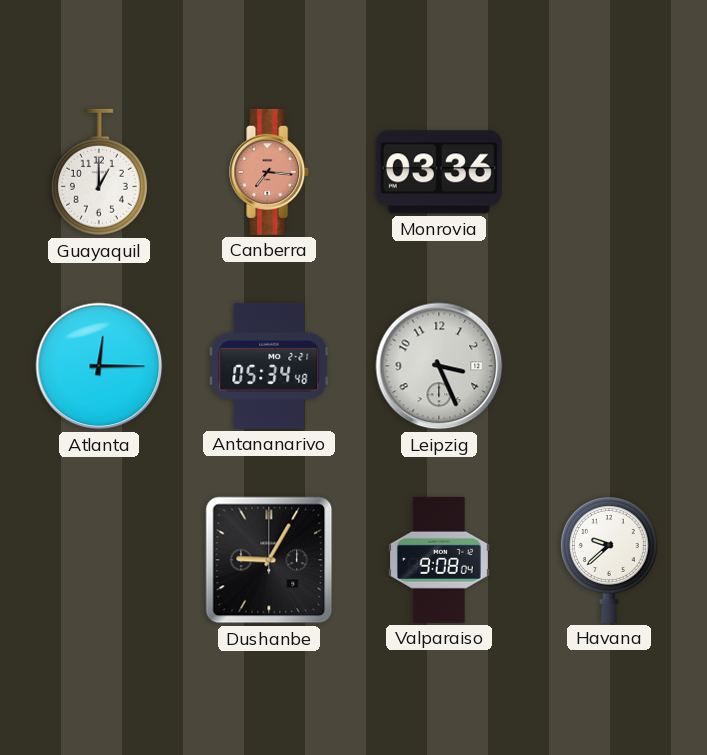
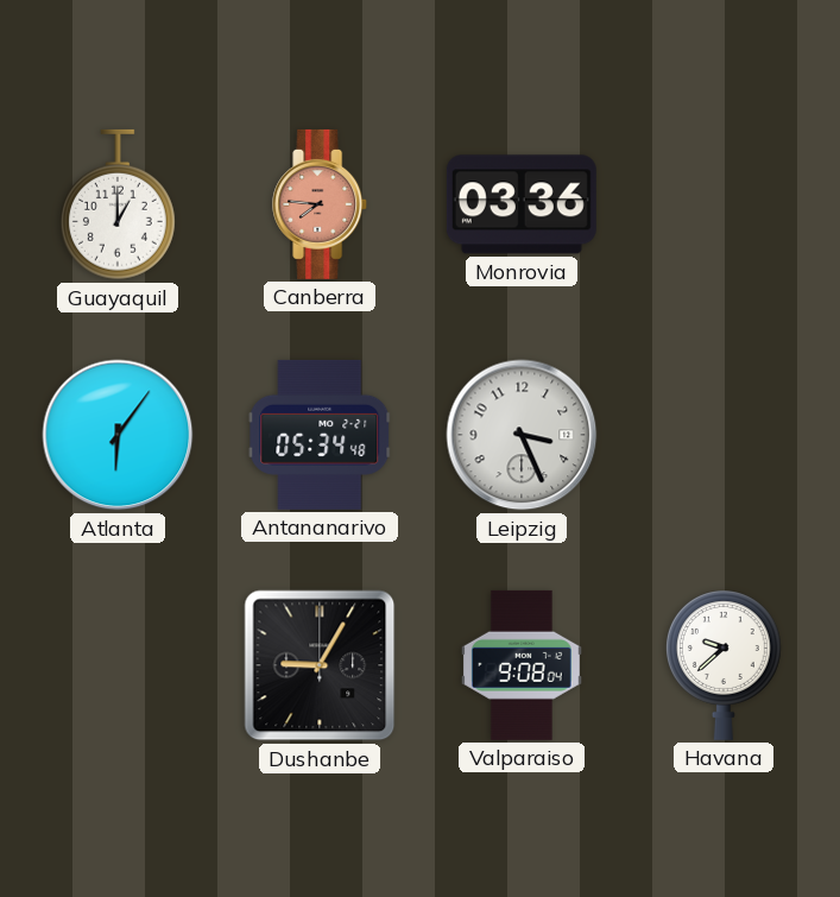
Canberra: 7:16 -> 7:46 (321, 204)
Atlanta: 12:15 -> 6:06 (118, 435)
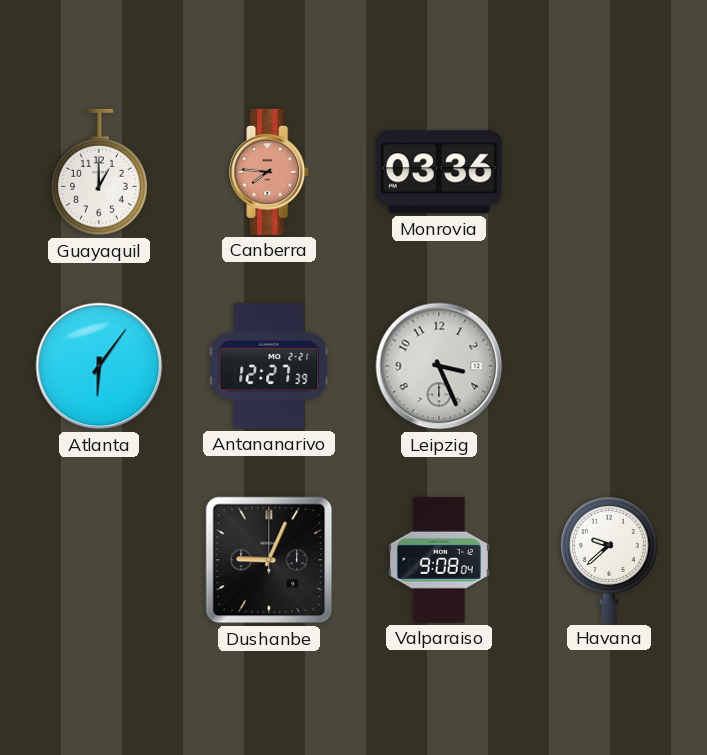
Antananarivo: 05:34 -> 12:27 (269, 366)
Dushanbe: 9:05 -> 9:04 (269, 560)
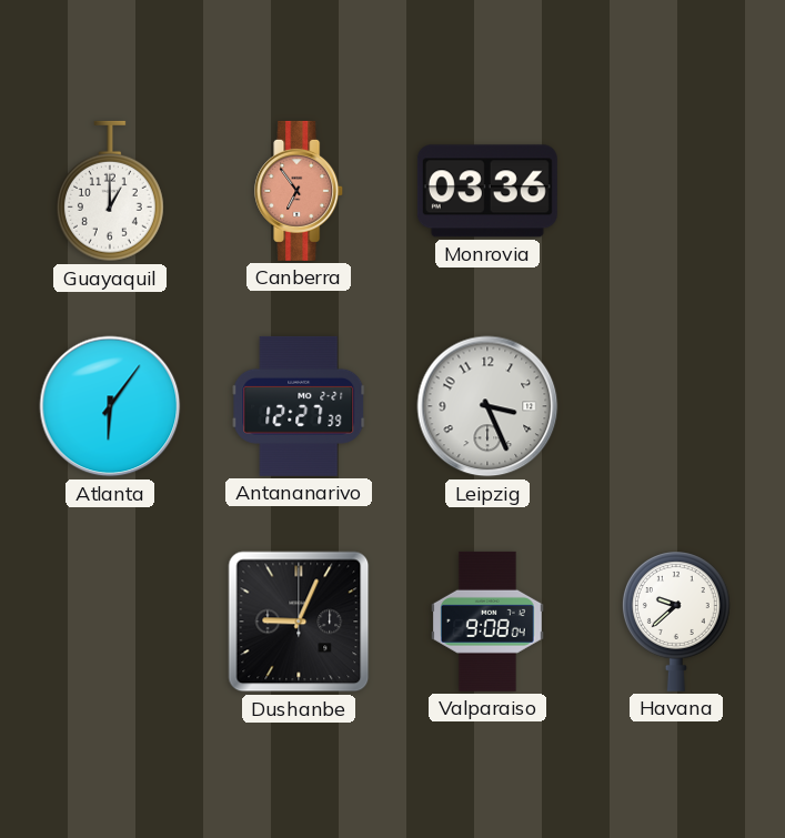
Canberra: 7:46 -> 6:54 (300, 191)
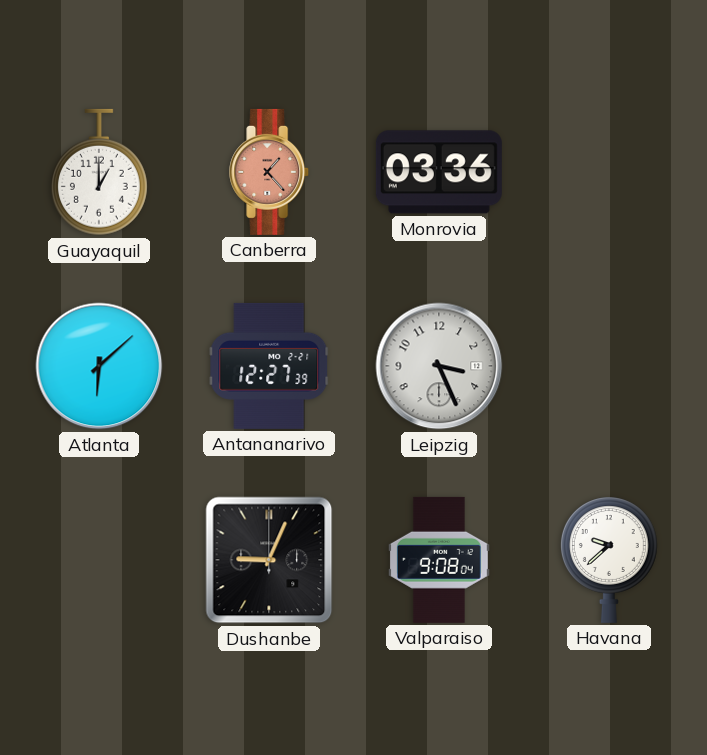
Canberra: 6:54 -> 1:23 (270, 172)
Atlanta: 6:06 -> 6:08 (99, 366)
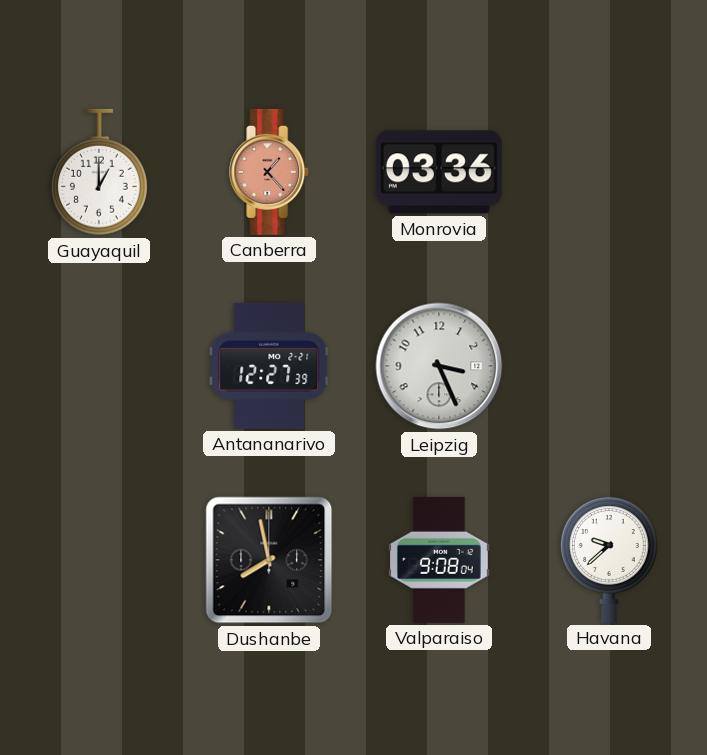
Atlanta: 6:08 -> none (99, 366)
Dushanbe: 9:04 -> 7:58 (269, 560)
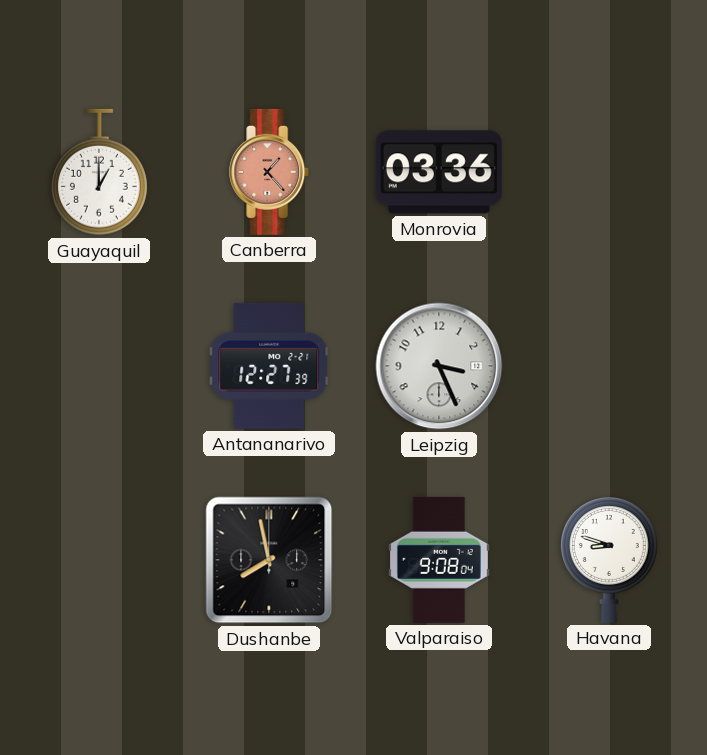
Havana: 9:38 -> 8:48 (609, 560)
